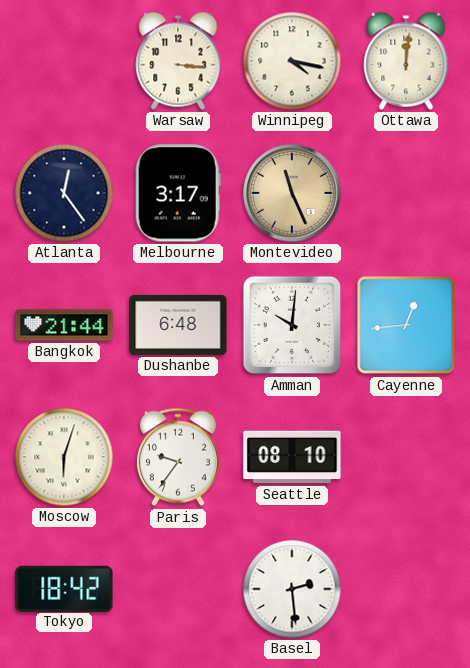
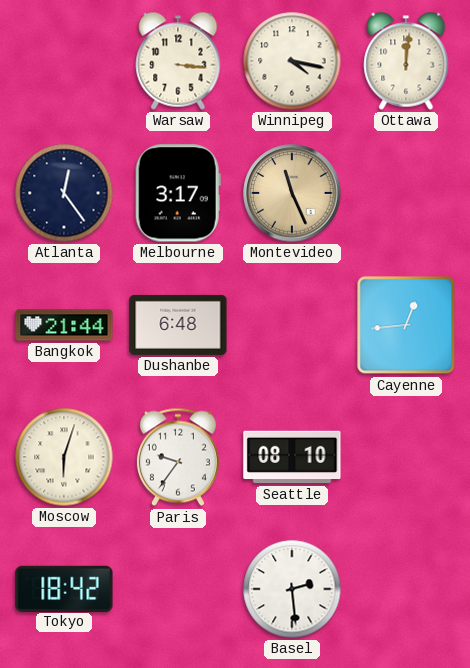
Amman: 10:01 -> none (292, 325)
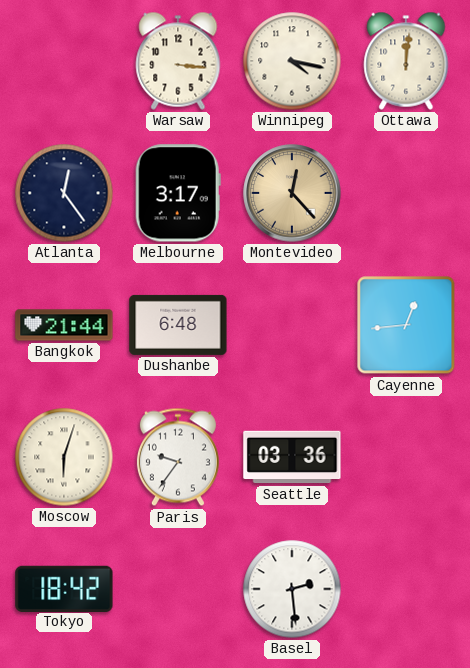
Montevideo: 11:26 -> 12:23 (292, 193)
Seattle: 08:10 -> 03:36 (292, 457)
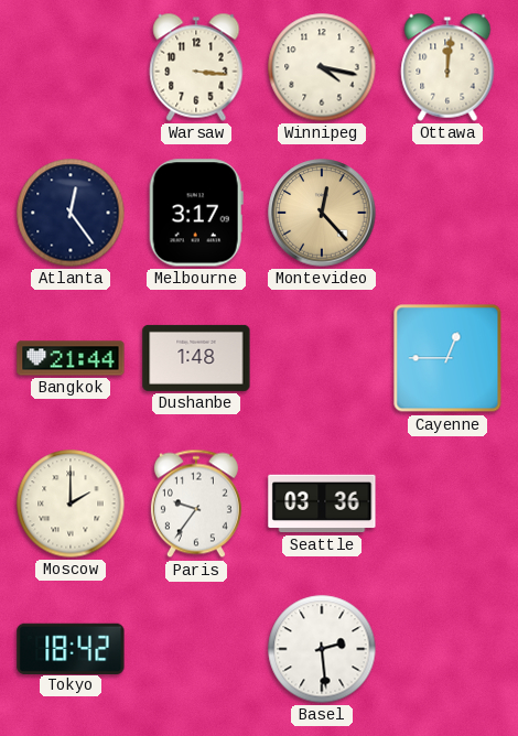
Dushanbe: 6:48 -> 1:48 (196, 358)
Cayenne: 12:44 -> 12:45 (447, 358)
Moscow: 6:03 -> 2:00 (71, 504)
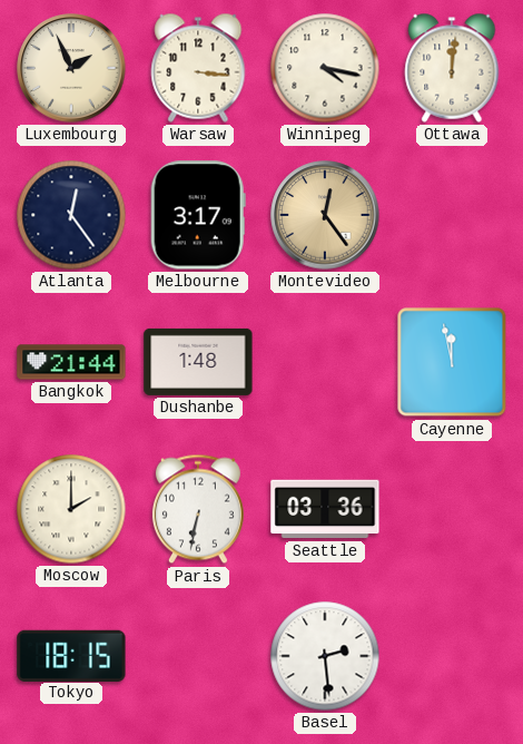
Luxembourg: none -> 1:56 (71, 68)
Montevideo: 12:23 -> 12:24 (325, 215)
Cayenne: 12:45 -> 11:58 (452, 362)
Paris: 9:36 -> 6:32 (198, 509)
Tokyo: 18:42 -> 18:15 (71, 655)
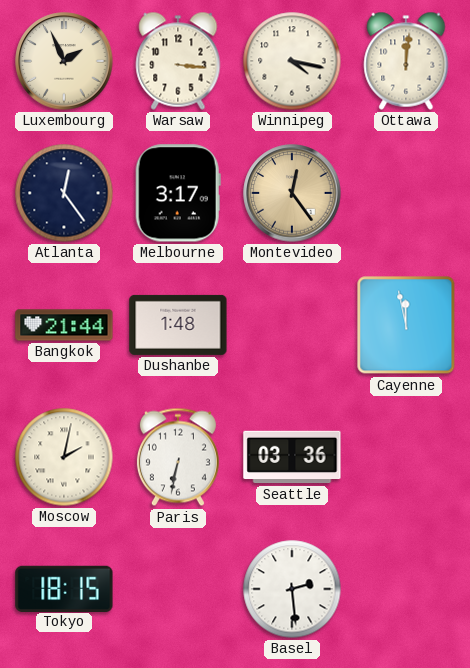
Moscow: 2:00 -> 2:02 (64, 457)
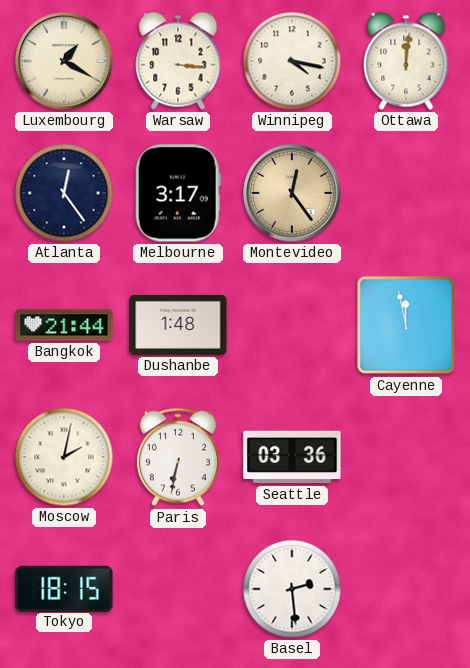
Luxembourg: 1:56 -> 1:20 (64, 61)
